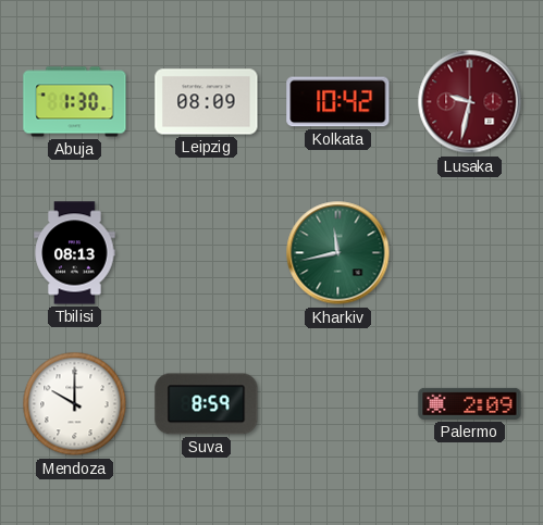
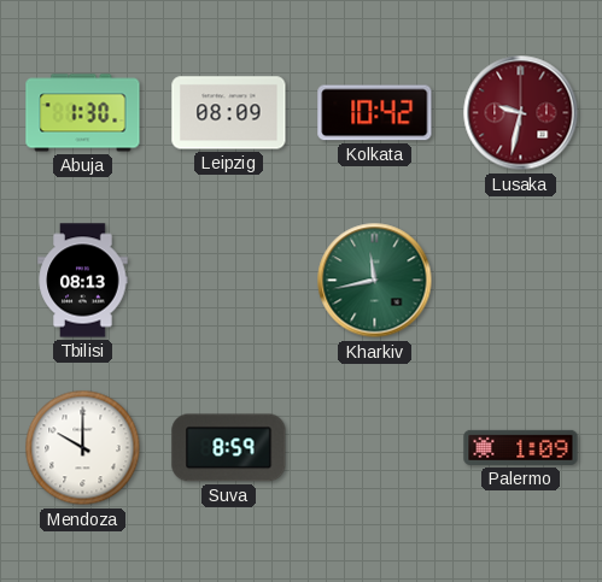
Palermo: 2:09 -> 1:09 (521, 447)
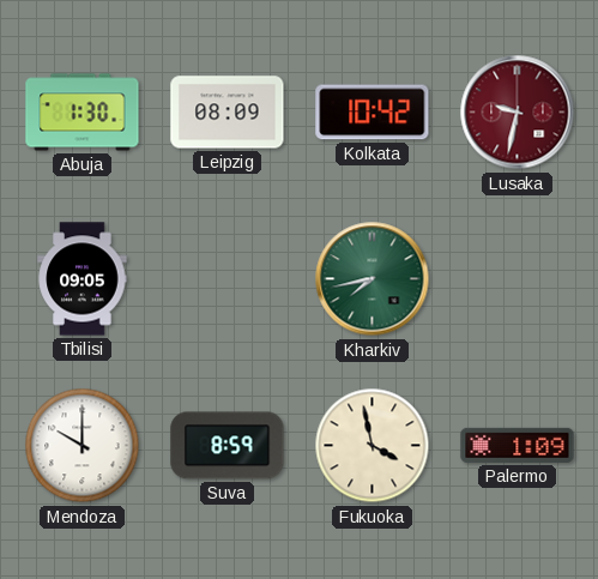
Tbilisi: 08:13 -> 09:05 (83, 279)
Kharkiv: 11:43 -> 7:43 (373, 279)
Fukuoka: none -> 3:58 (373, 446)
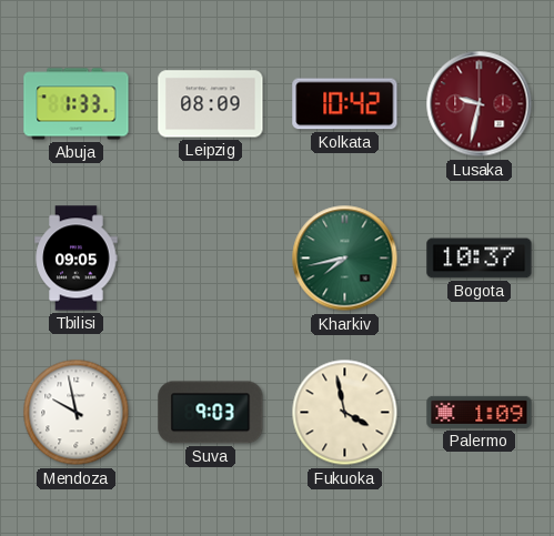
Abuja: 1:30 -> 1:33 (77, 104)
Bogota: none -> 10:37 (480, 259)
Mendoza: 10:00 -> 9:58 (77, 413)
Suva: 8:59 -> 9:03 (211, 413)
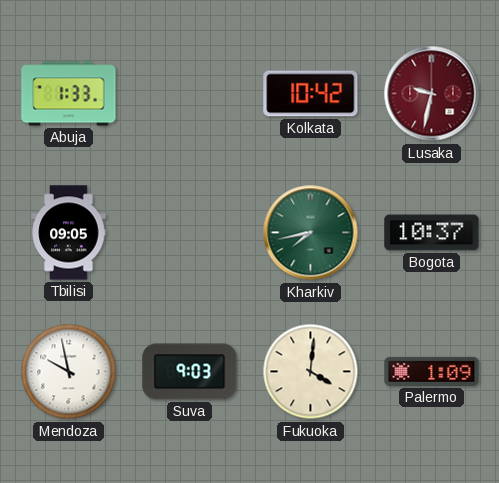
Leipzig: 08:09 -> none (211, 104)
Fukuoka: 3:58 -> 4:01 (311, 372)
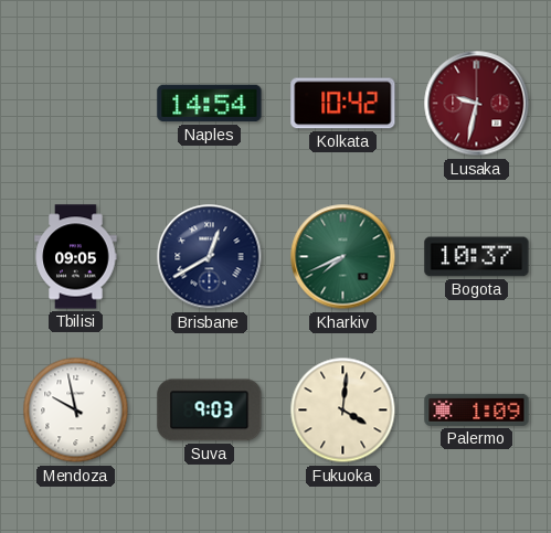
Abuja: 1:33 -> none (69, 94)
Naples: none -> 14:54 (210, 104)
Brisbane: none -> 12:40 (210, 257)
Kharkiv: 7:43 -> 7:41 (343, 257)
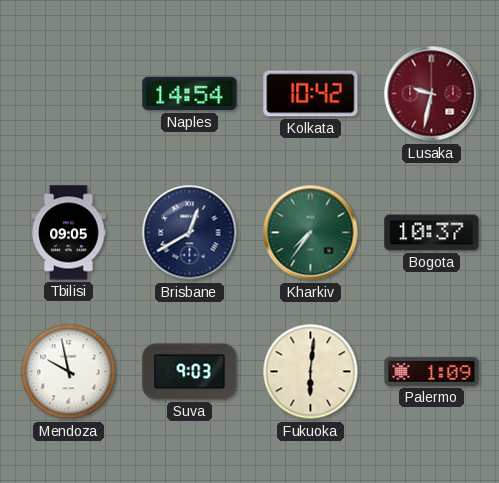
Kharkiv: 7:41 -> 7:36 (311, 233)
Fukuoka: 4:01 -> 6:01 (311, 372)
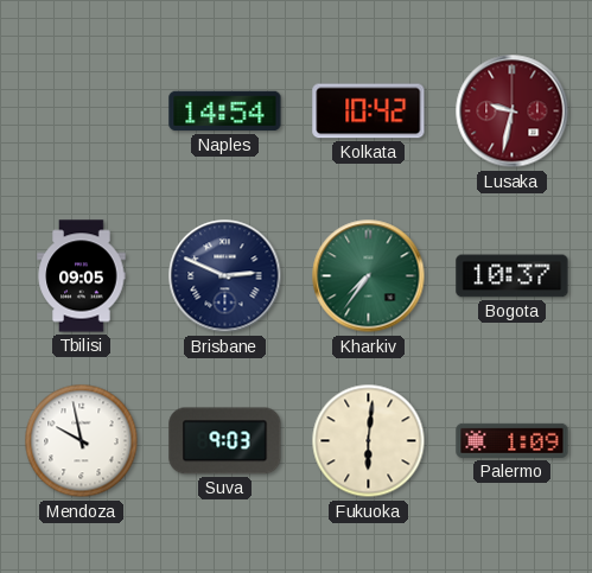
Brisbane: 12:40 -> 2:49 (225, 276)
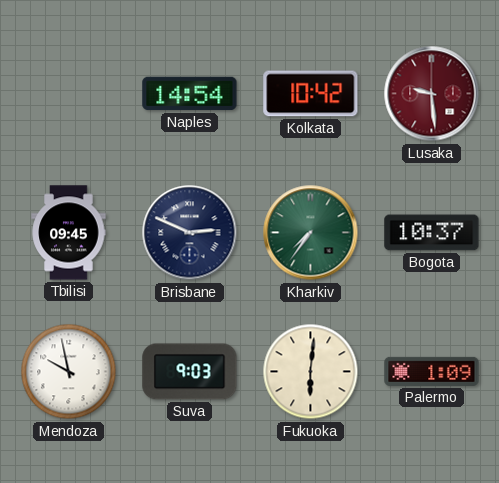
Lusaka: 9:32 -> 9:29 (432, 94)
Tbilisi: 09:05 -> 09:45 (69, 233)
